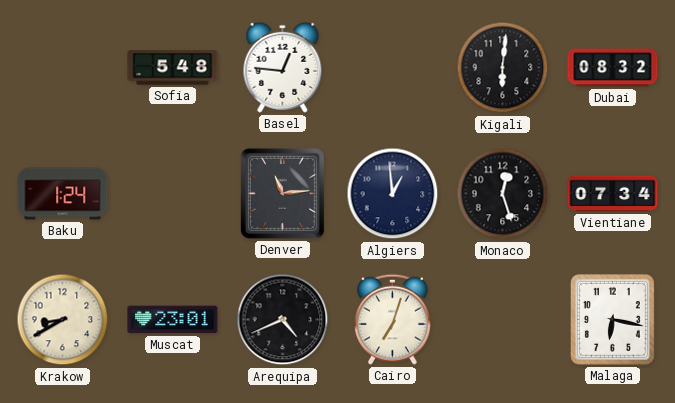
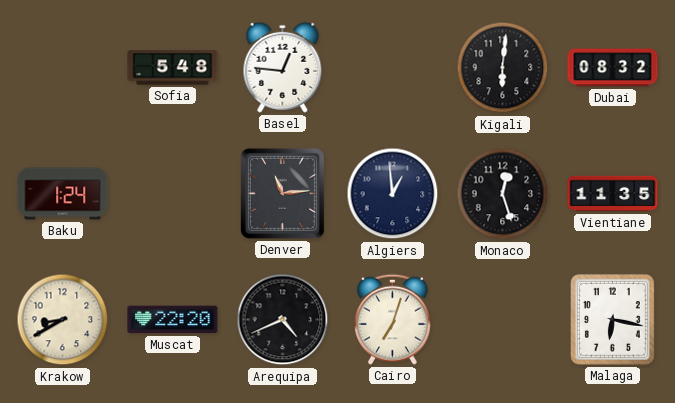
Vientiane: 07:34 -> 11:35 (613, 194)
Muscat: 23:01 -> 22:20 (173, 320)
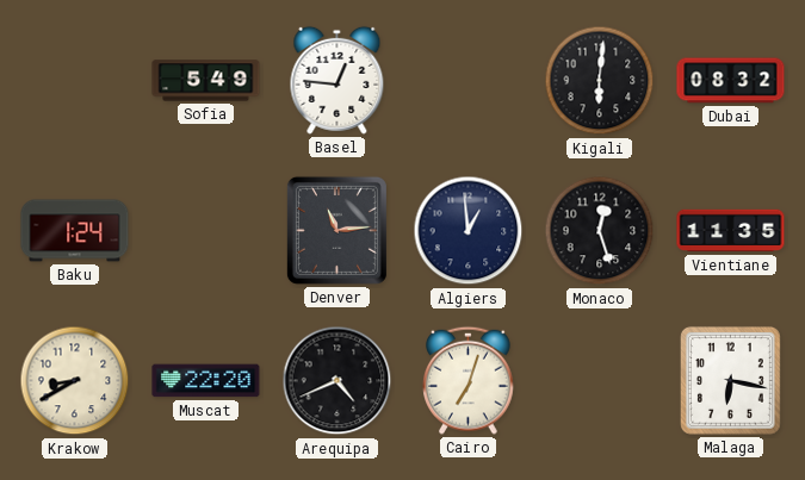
Sofia: 5:48 -> 5:49 (206, 81)
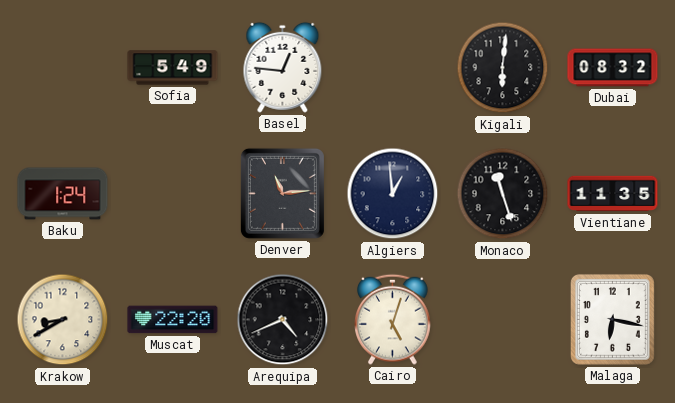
Monaco: 12:27 -> 11:27 (503, 194)
Cairo: 7:03 -> 5:03 (393, 319)
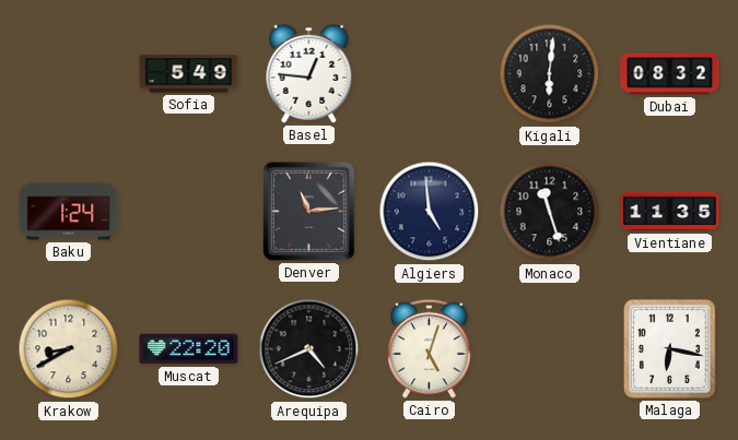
Algiers: 12:59 -> 4:59 (430, 212)
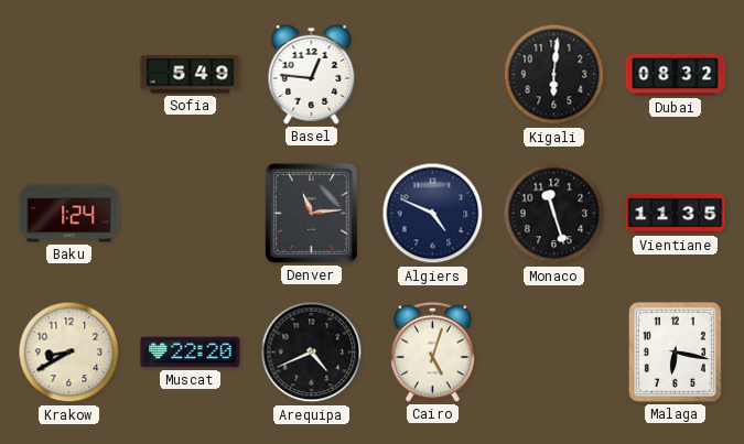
Algiers: 4:59 -> 4:49 (433, 214)
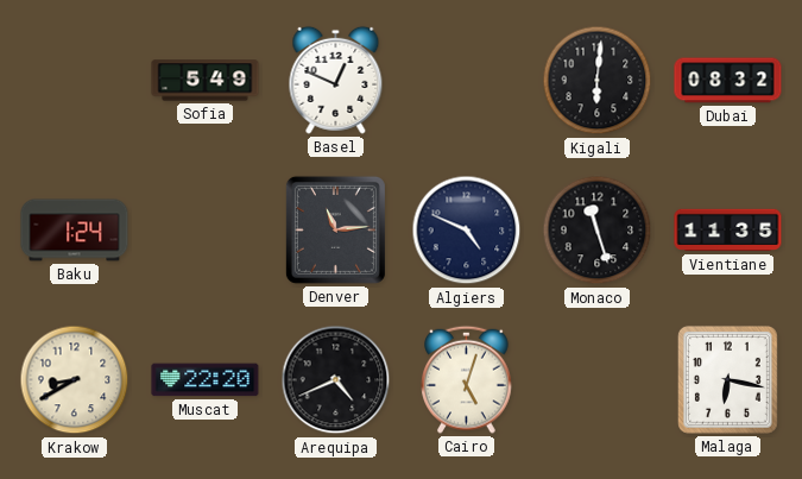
Basel: 12:46 -> 12:49 (336, 80)
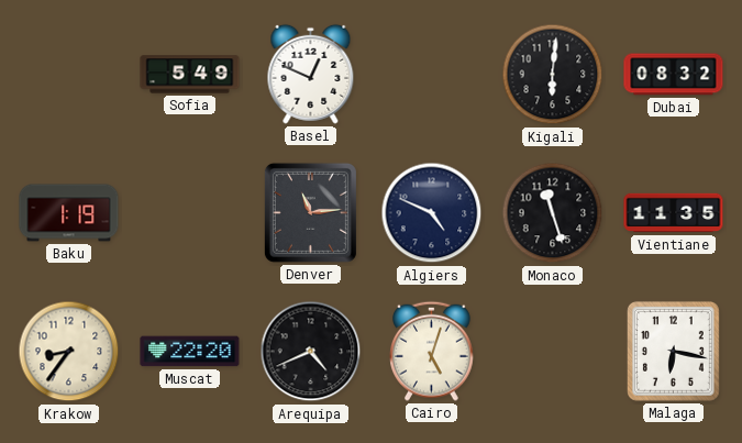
Baku: 1:24 -> 1:19 (69, 213)
Krakow: 8:40 -> 8:36 (69, 352)
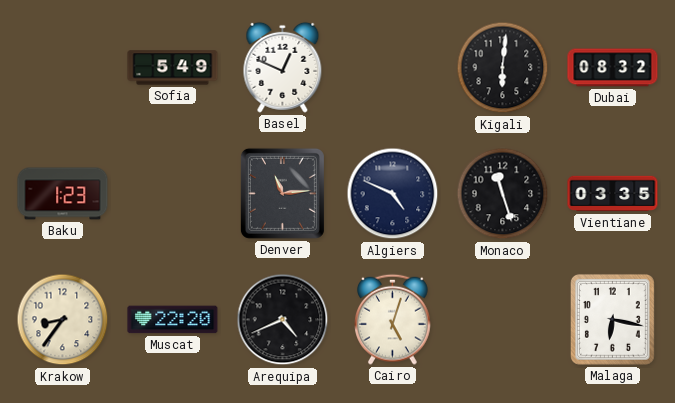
Baku: 1:19 -> 1:23 (63, 194)
Vientiane: 11:35 -> 03:35 (613, 194)
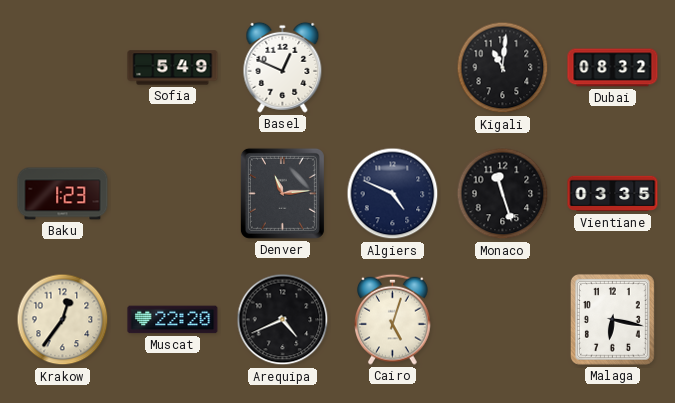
Kigali: 6:01 -> 11:01 (503, 68)
Krakow: 8:36 -> 12:36 (63, 320)
